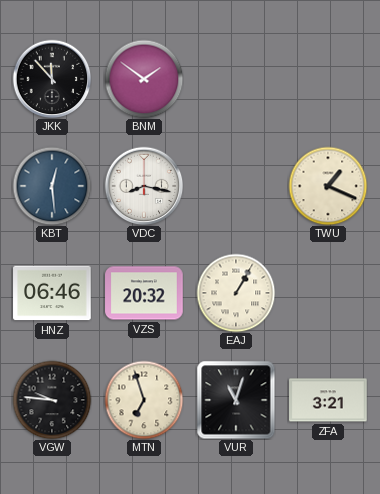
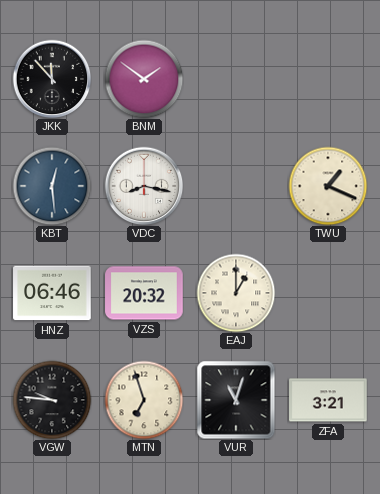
EAJ: 1:05 -> 1:00 (236, 293)
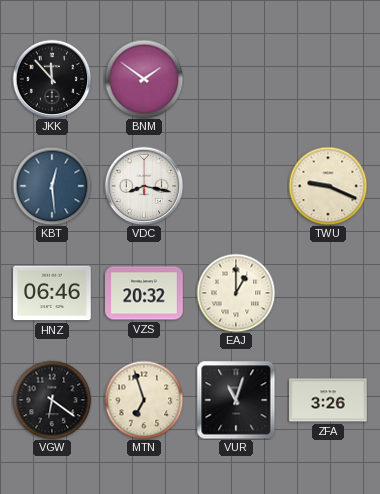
TWU: 1:19 -> 9:19 (328, 186)
VGW: 9:46 -> 6:21 (52, 400)
ZFA: 3:21 -> 3:26 (328, 400)
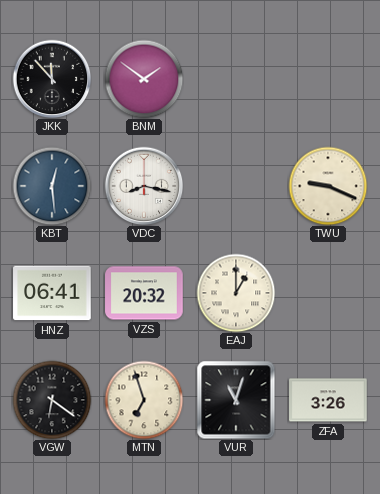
HNZ: 06:46 -> 06:41 (52, 293)
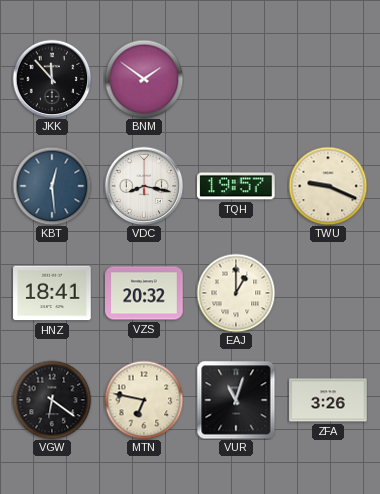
TQH: none -> 19:57 (236, 186)
HNZ: 06:41 -> 18:41 (52, 293)
MTN: 6:57 -> 6:47 (144, 400)
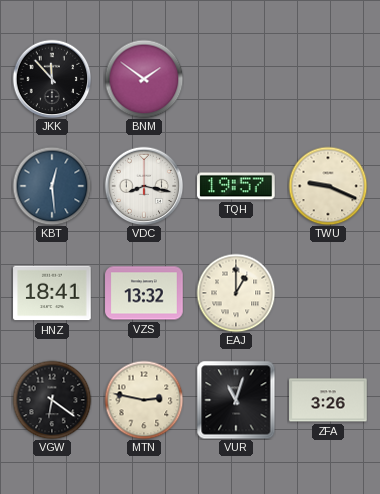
VZS: 20:32 -> 13:32 (144, 293)
MTN: 6:47 -> 2:47 (144, 400)
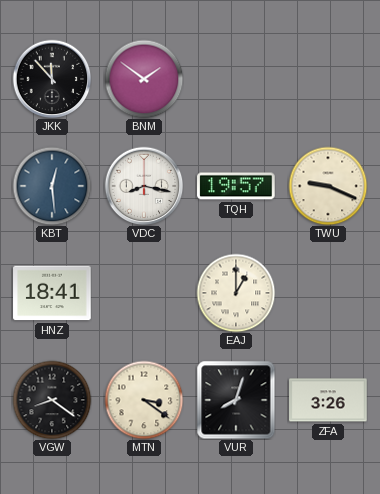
VZS: 13:32 -> none (144, 293)
VGW: 6:21 -> 8:21 (52, 400)
MTN: 2:47 -> 3:21 (144, 400)
VUR: 11:03 -> 8:03 (236, 400)
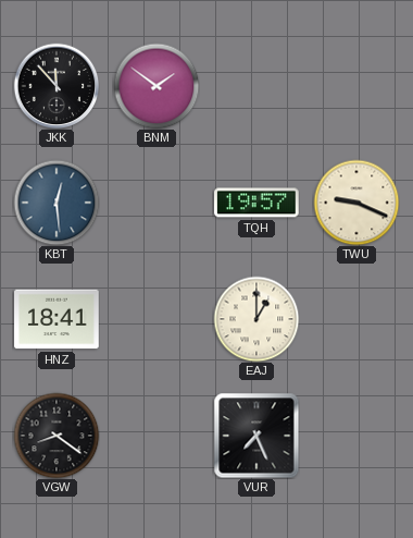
VDC: 8:17 -> none (144, 186)
MTN: 3:21 -> none (144, 400)
VUR: 8:03 -> 7:26 (256, 436)
ZFA: 3:26 -> none (328, 400)
